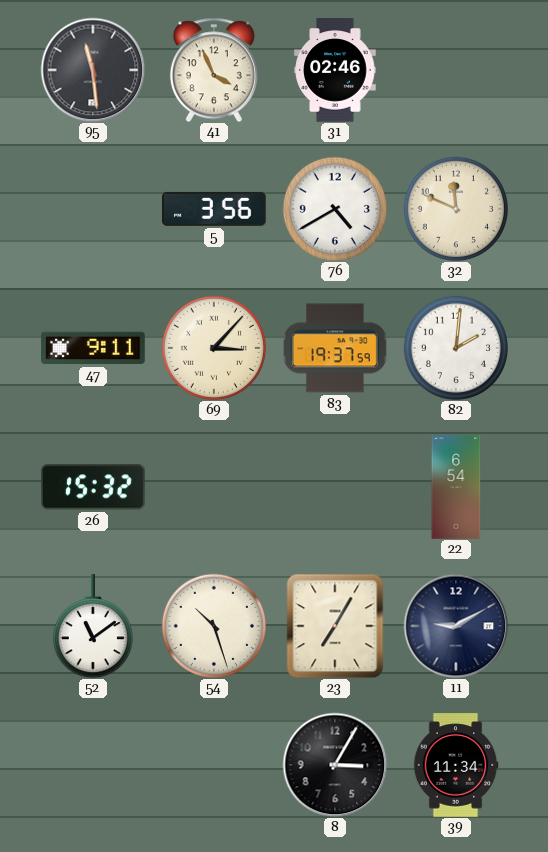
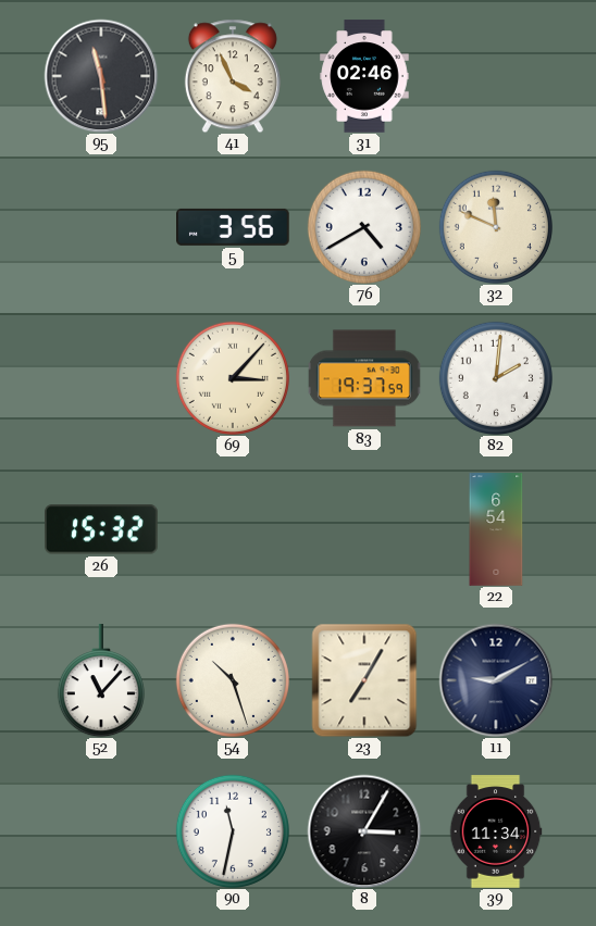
47: 9:11 -> none (93, 348)
52: 11:09 -> 11:07 (101, 680)
90: none -> 11:32 (233, 831)
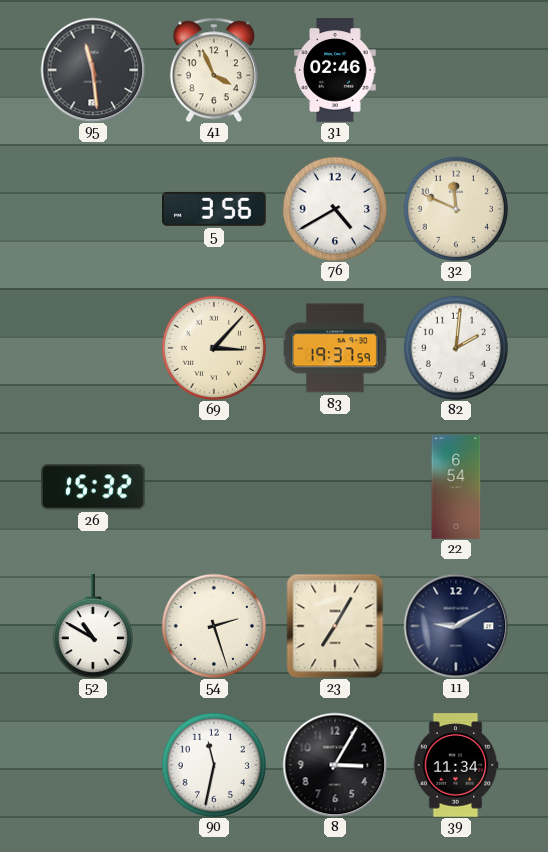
52: 11:07 -> 10:50 (93, 626)
54: 10:27 -> 2:27 (214, 626)
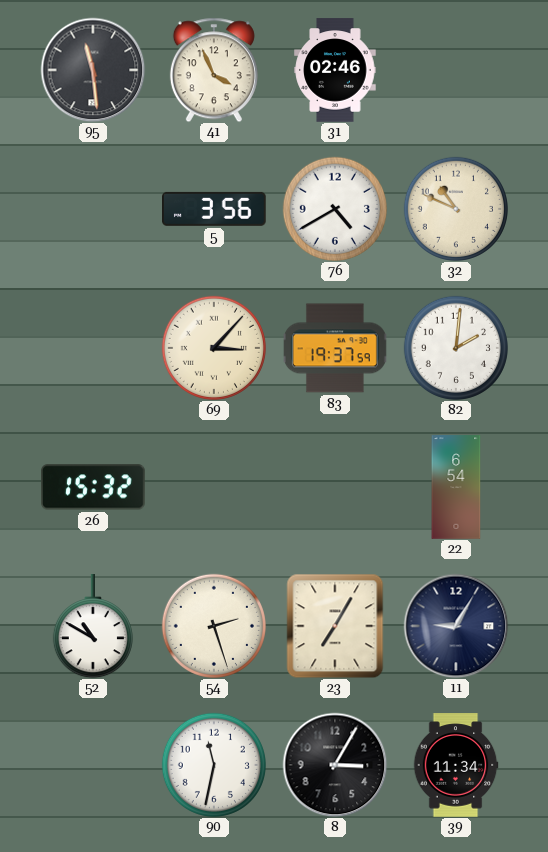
32: 11:49 -> 10:49 (456, 209)
11: 9:10 -> 9:05 (456, 626)
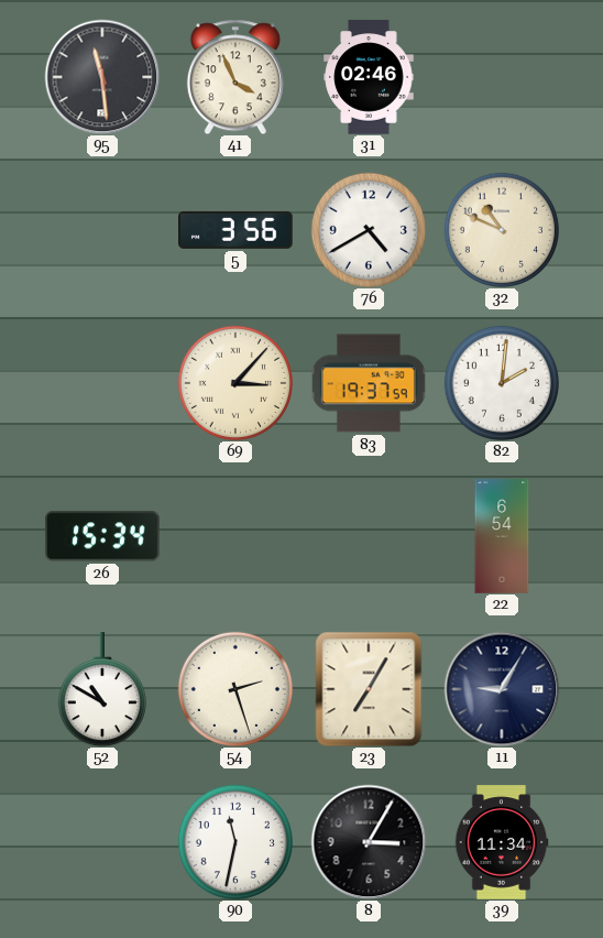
26: 15:32 -> 15:34 (102, 536)
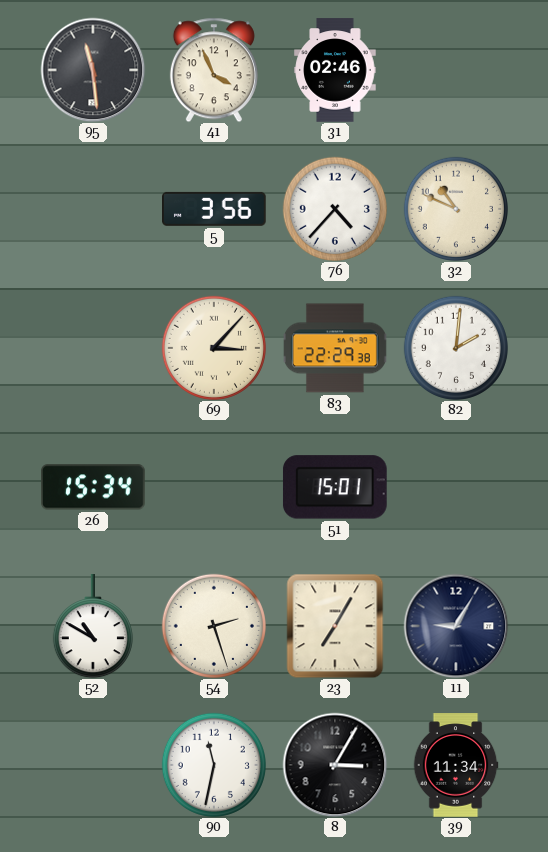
76: 4:40 -> 4:37 (335, 209)
83: 19:37 -> 22:29 (335, 348)
51: none -> 15:01 (335, 487)
22: 6:54 -> none (502, 536)
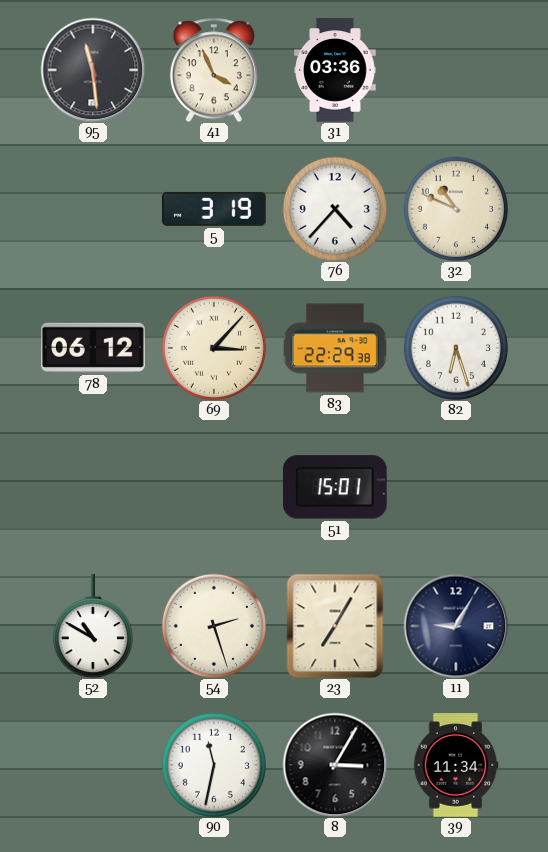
31: 02:46 -> 03:36 (335, 70)
5: 3:56 -> 3:19 (215, 209)
78: none -> 06:12 (94, 348)
82: 2:01 -> 6:27 (456, 348)
26: 15:34 -> none (93, 487)
